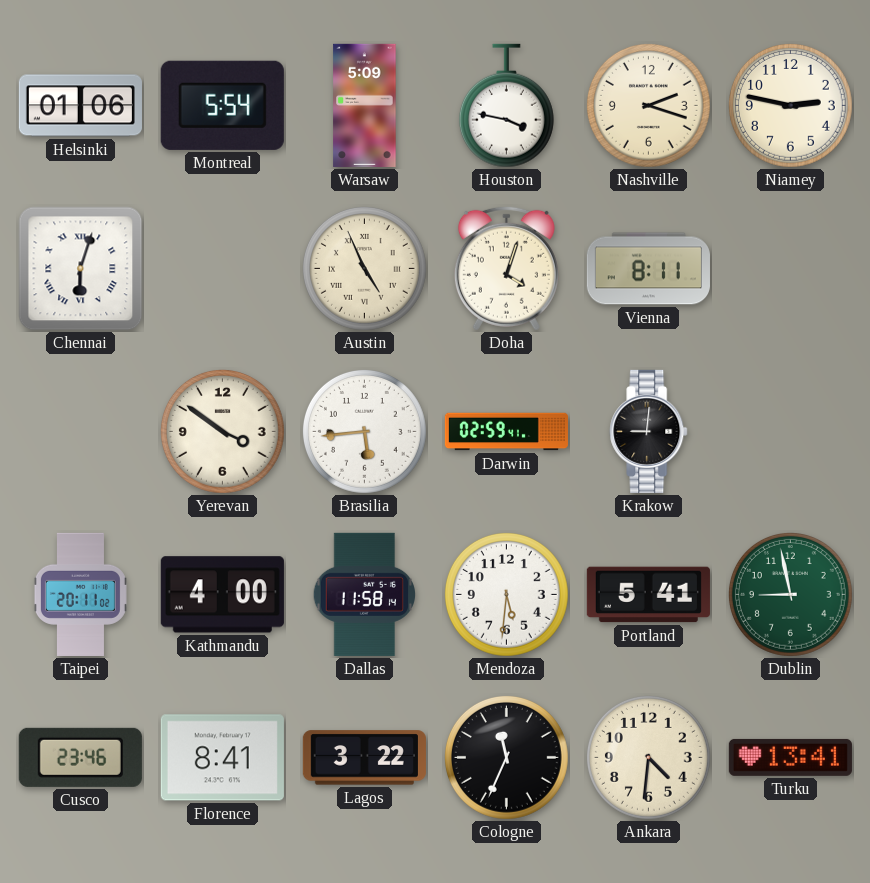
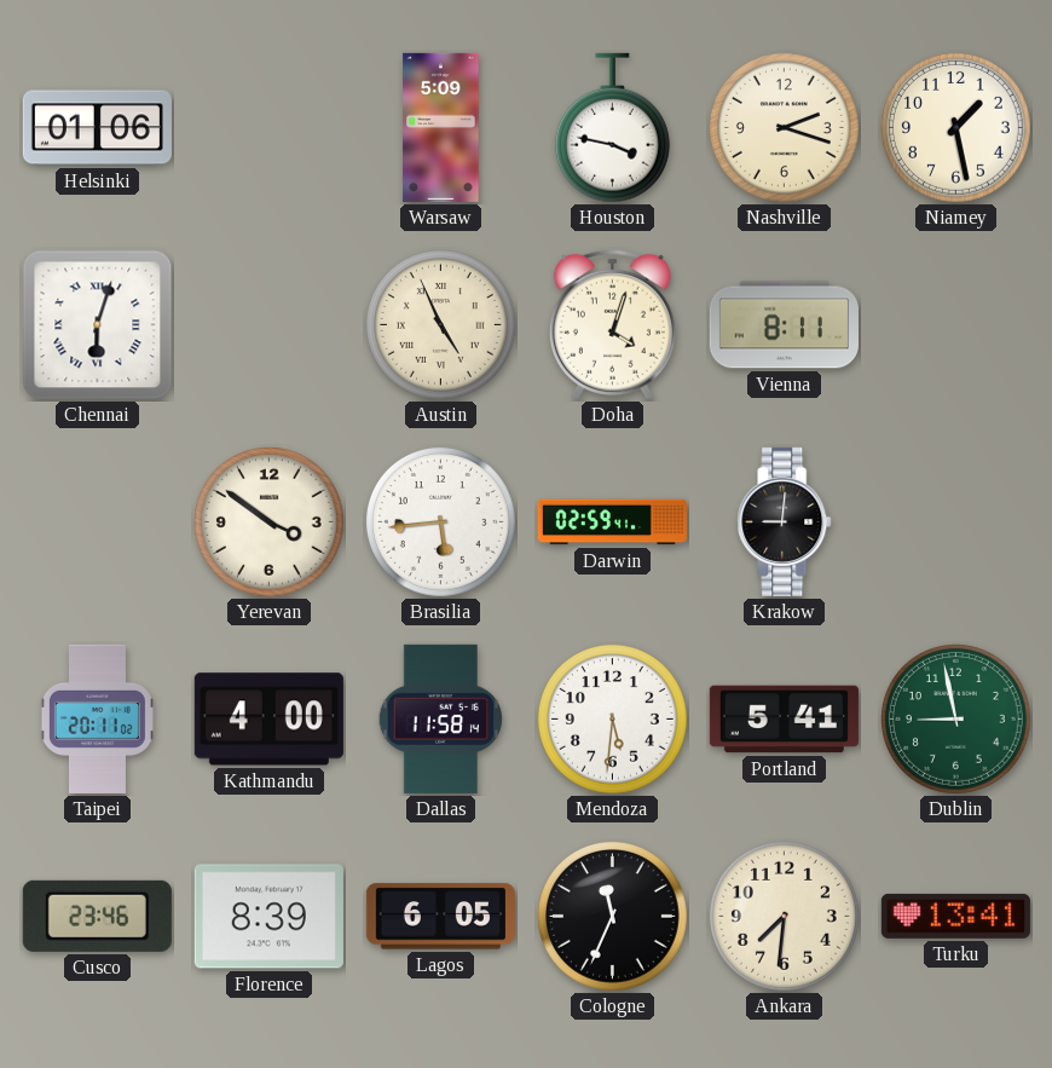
Montreal: 5:54 -> none (222, 105)
Niamey: 2:47 -> 1:28 (955, 127)
Florence: 8:41 -> 8:39 (268, 917)
Lagos: 3:22 -> 6:05 (440, 917)
Ankara: 4:31 -> 7:31 (784, 916)
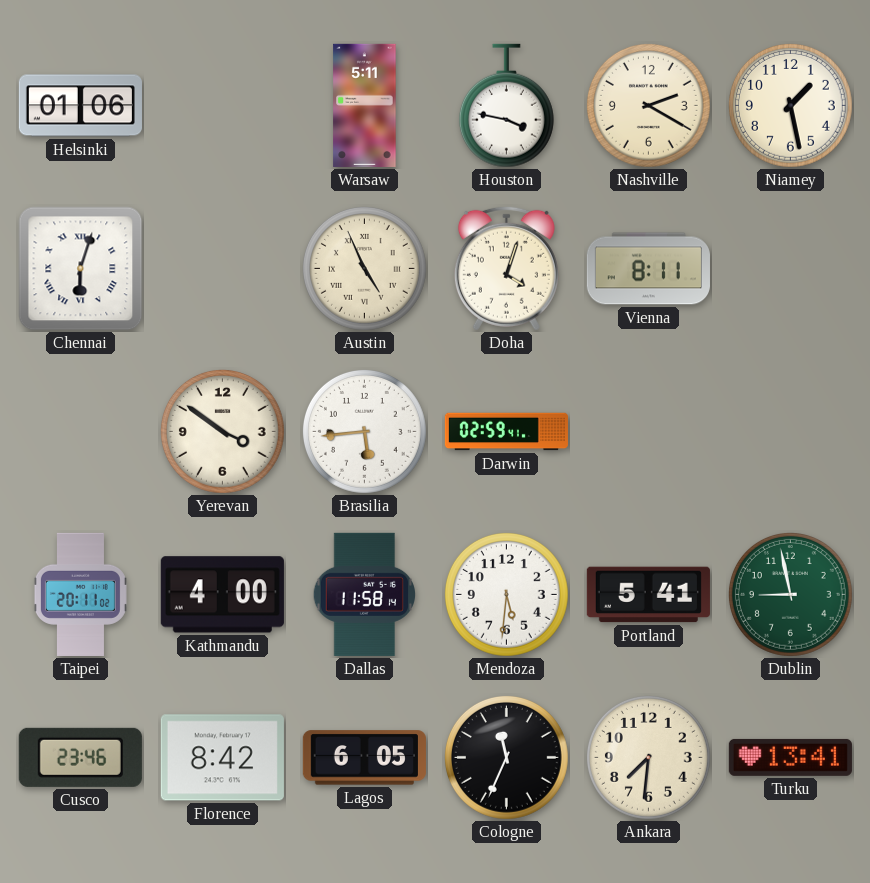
Warsaw: 5:09 -> 5:11 (365, 105)
Nashville: 2:18 -> 2:20 (648, 105)
Krakow: 9:01 -> none (785, 521)
Florence: 8:39 -> 8:42 (222, 758)
